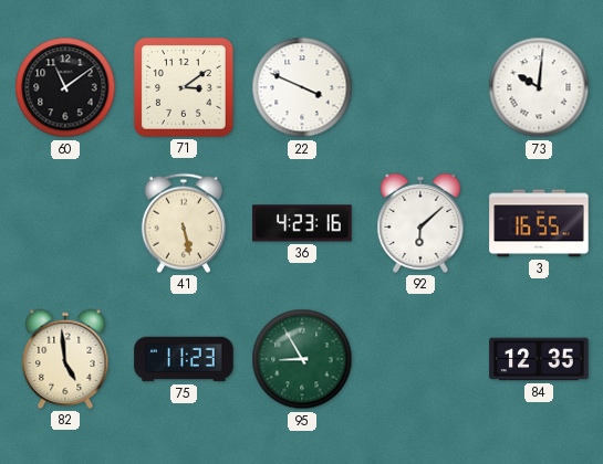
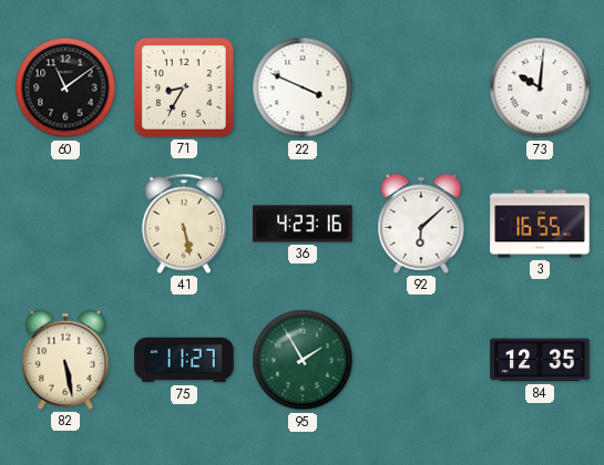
71: 3:09 -> 8:35 (184, 87)
82: 4:59 -> 5:28 (65, 360)
75: 11:23 -> 11:27 (184, 360)
95: 8:55 -> 1:55 (303, 360)
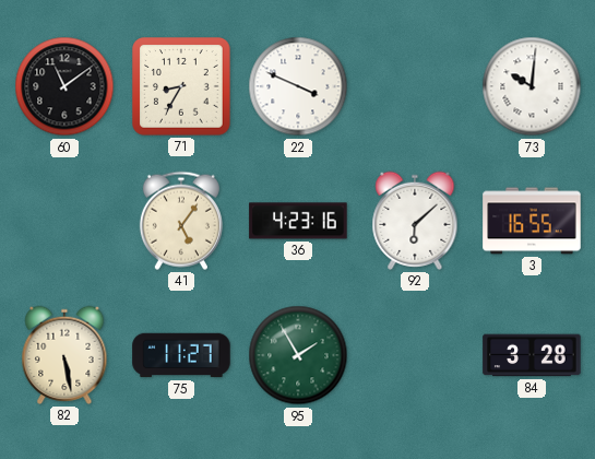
41: 5:28 -> 5:06 (181, 221)
84: 12:35 -> 3:28 (532, 355)
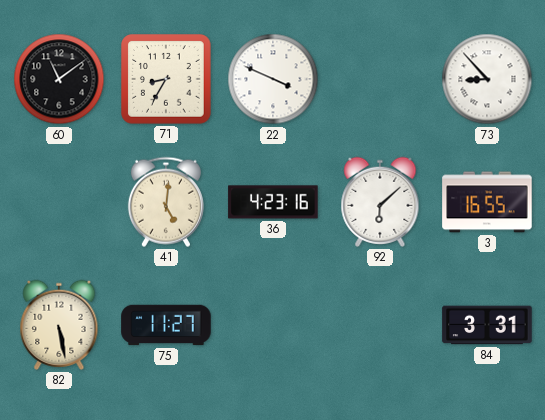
73: 10:01 -> 8:53 (487, 79)
41: 5:06 -> 5:01 (166, 202)
95: 1:55 -> none (298, 355)
84: 3:28 -> 3:31 (487, 325)
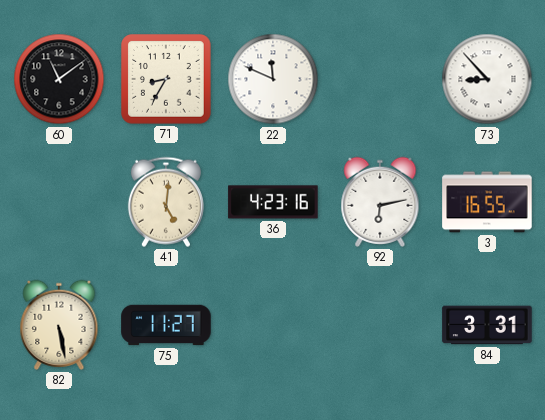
22: 3:49 -> 11:49 (273, 79)
92: 6:08 -> 6:13 (380, 202)
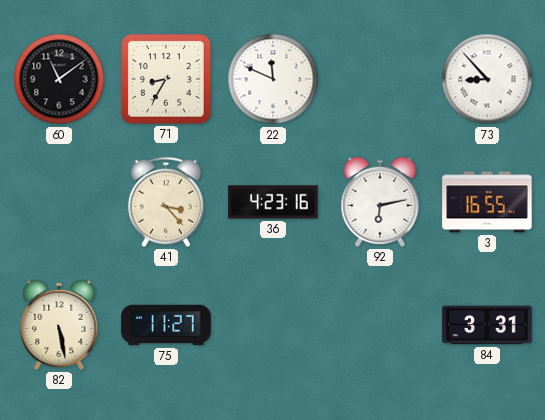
41: 5:01 -> 3:23 (166, 202)
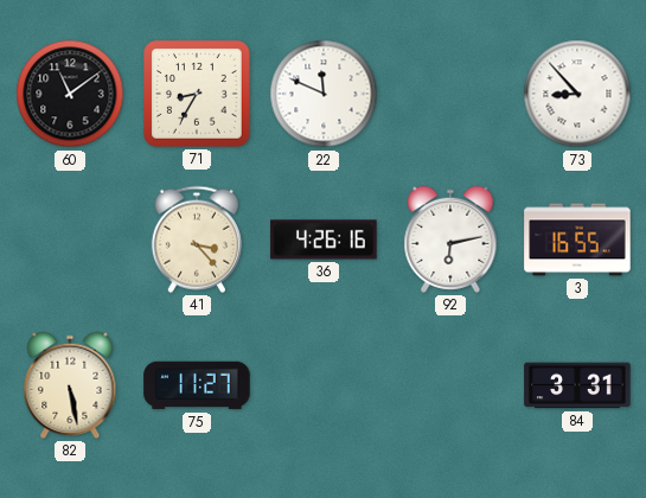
36: 4:23 -> 4:26 (324, 240)
